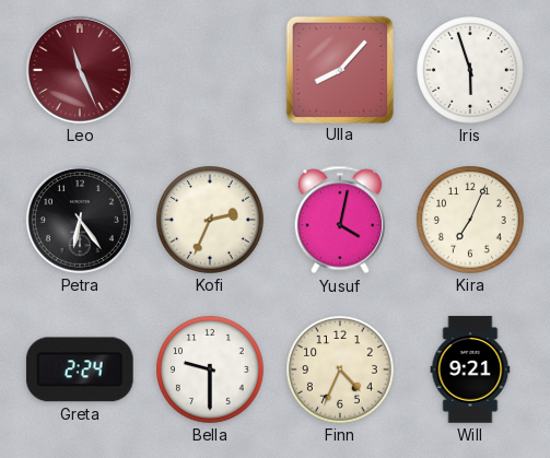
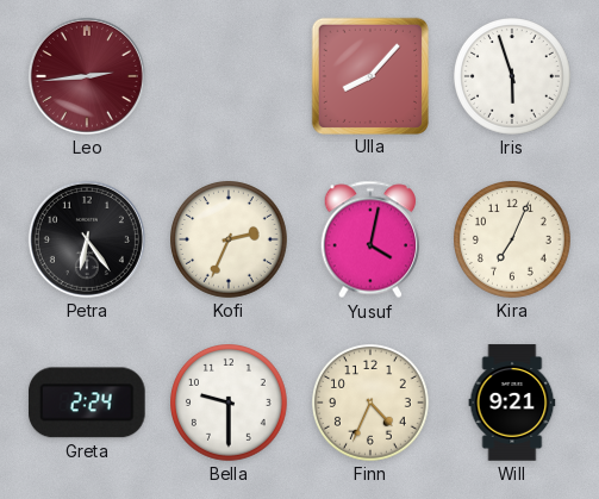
Leo: 11:26 -> 2:44 (87, 76)
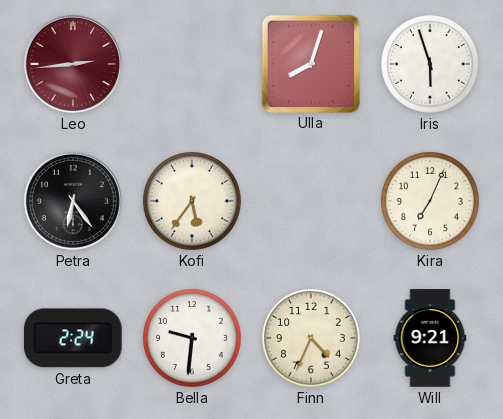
Ulla: 8:07 -> 8:03 (310, 63)
Kofi: 2:34 -> 5:36 (193, 202)
Yusuf: 4:02 -> none (370, 239)
Bella: 9:30 -> 9:31 (193, 339)
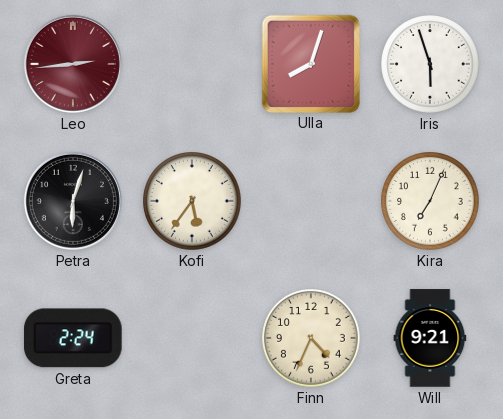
Petra: 6:24 -> 6:03 (73, 201)
Bella: 9:31 -> none (193, 339)
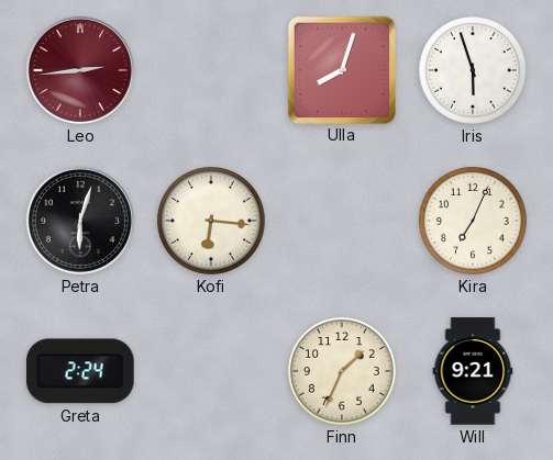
Kofi: 5:36 -> 6:16 (212, 222)
Finn: 4:34 -> 1:34 (343, 372)
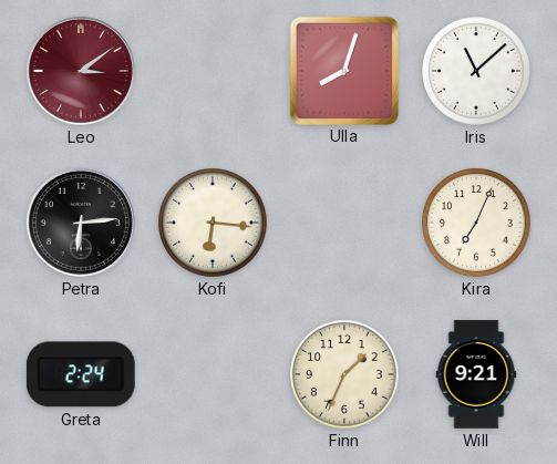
Leo: 2:44 -> 3:09 (81, 71)
Iris: 5:57 -> 11:08 (477, 72)
Petra: 6:03 -> 6:14 (81, 223)
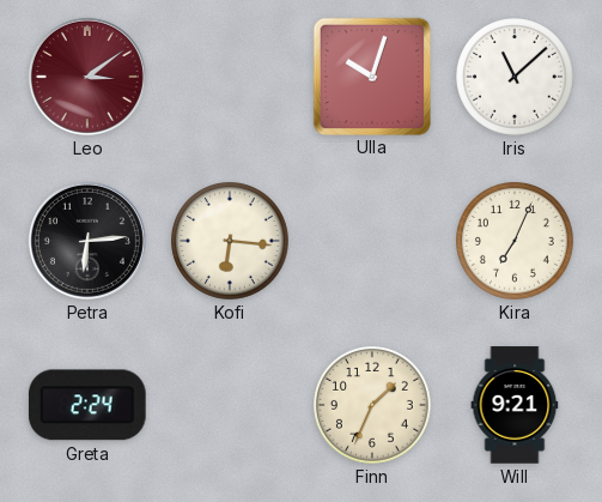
Ulla: 8:03 -> 10:03 (371, 75)
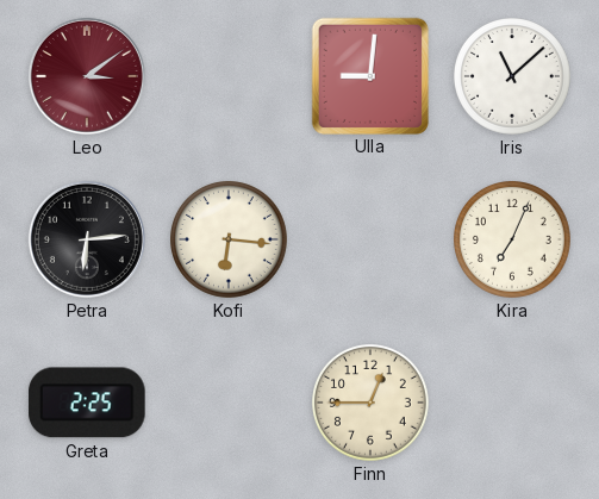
Ulla: 10:03 -> 9:01 (369, 75)
Greta: 2:24 -> 2:25 (87, 403)
Finn: 1:34 -> 12:45 (372, 404)
Will: 9:21 -> none (515, 405)
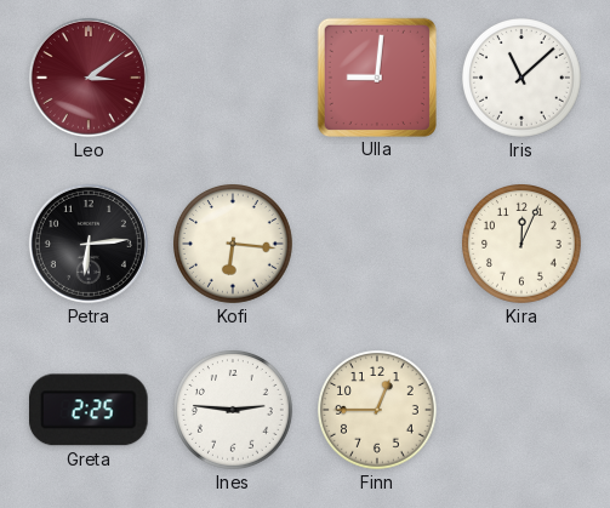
Kira: 7:04 -> 12:04 (523, 245)
Ines: none -> 2:46 (234, 411)
